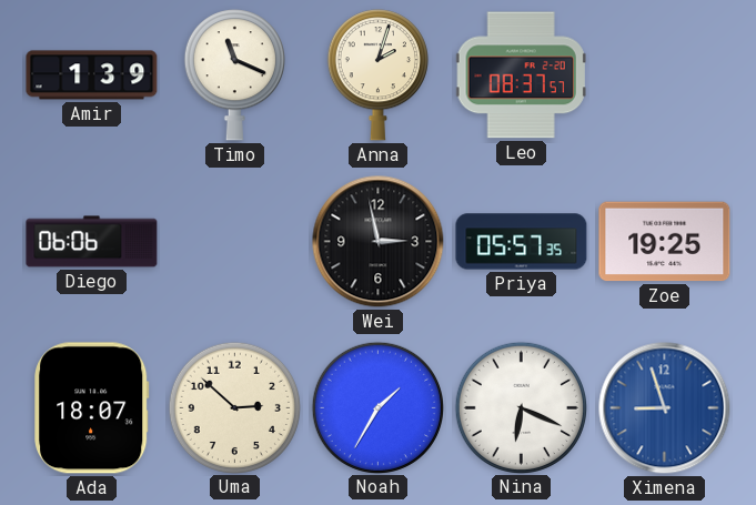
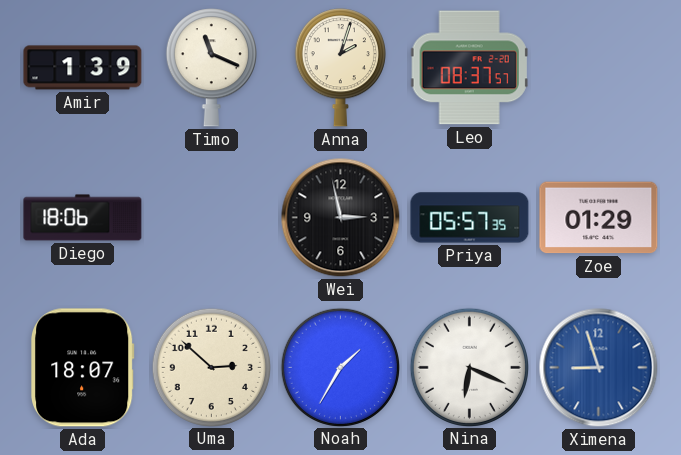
Diego: 06:06 -> 18:06 (83, 218)
Zoe: 19:25 -> 01:29 (599, 218)
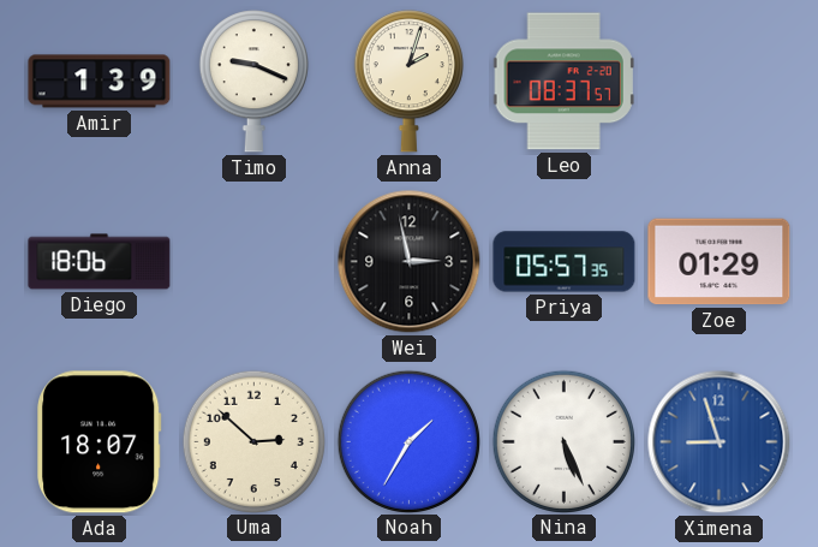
Timo: 11:19 -> 9:19 (253, 82)
Nina: 6:19 -> 5:26 (563, 441)
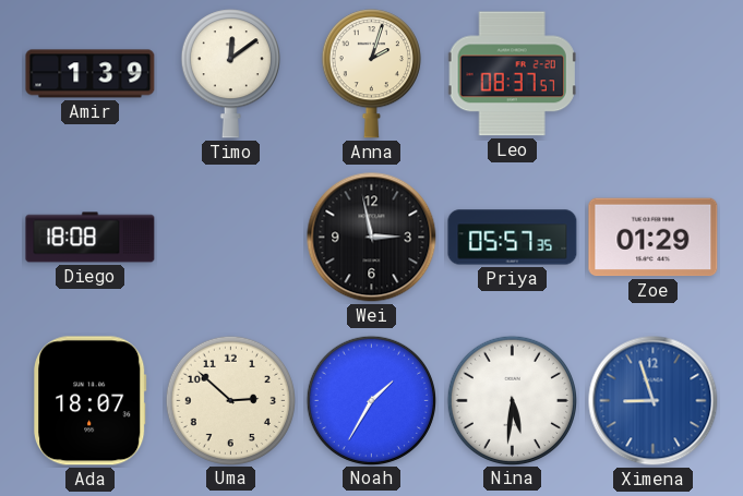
Timo: 9:19 -> 12:09 (230, 74)
Diego: 18:06 -> 18:08 (91, 238)
Nina: 5:26 -> 5:31 (512, 400)
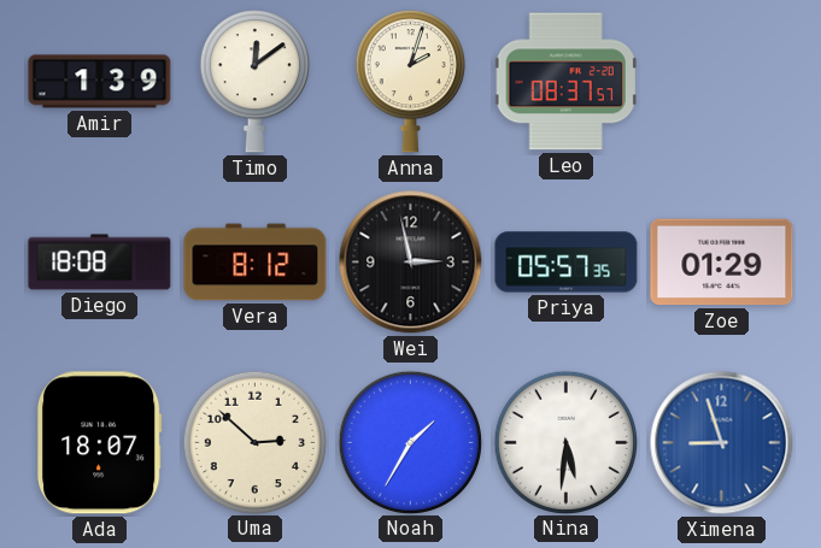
Vera: none -> 8:12 (256, 263)
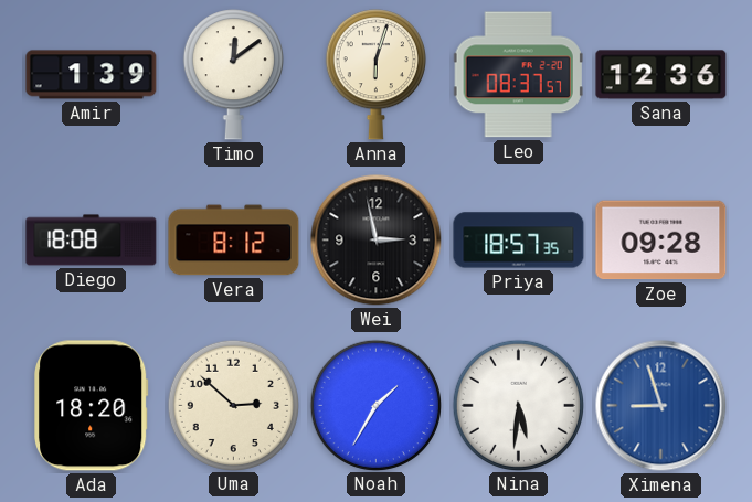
Anna: 2:03 -> 6:03 (375, 75)
Sana: none -> 12:36 (661, 75)
Priya: 05:57 -> 18:57 (519, 241)
Zoe: 01:29 -> 09:28 (661, 241)
Ada: 18:07 -> 18:20 (92, 406)
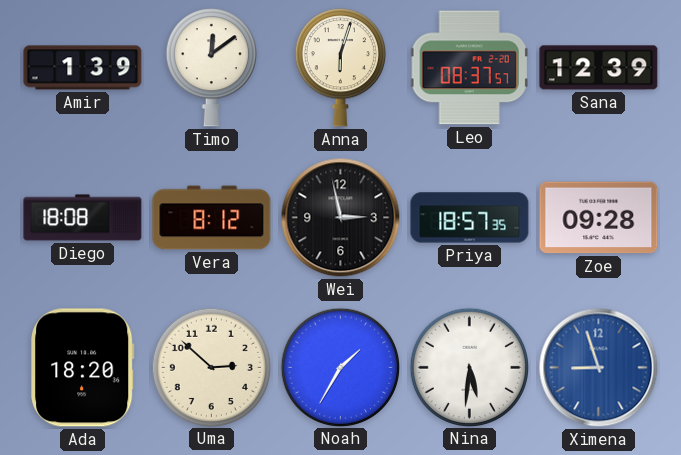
Sana: 12:36 -> 12:39 (599, 68)
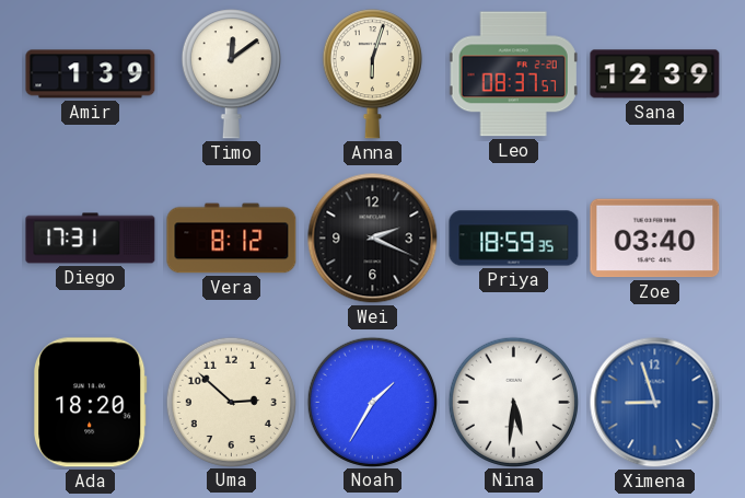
Diego: 18:08 -> 17:31 (91, 239)
Wei: 2:58 -> 2:19 (373, 239)
Priya: 18:57 -> 18:59 (514, 239)
Zoe: 09:28 -> 03:40 (655, 239)
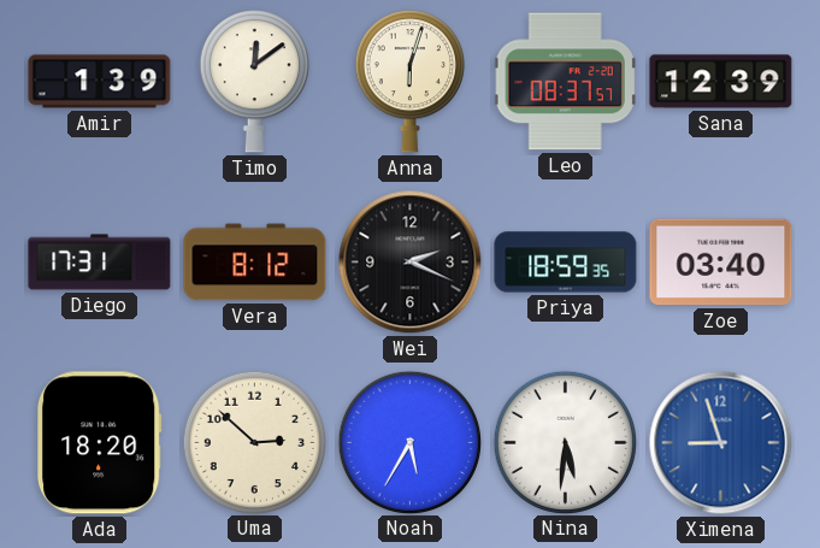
Noah: 1:35 -> 5:35 (409, 442)
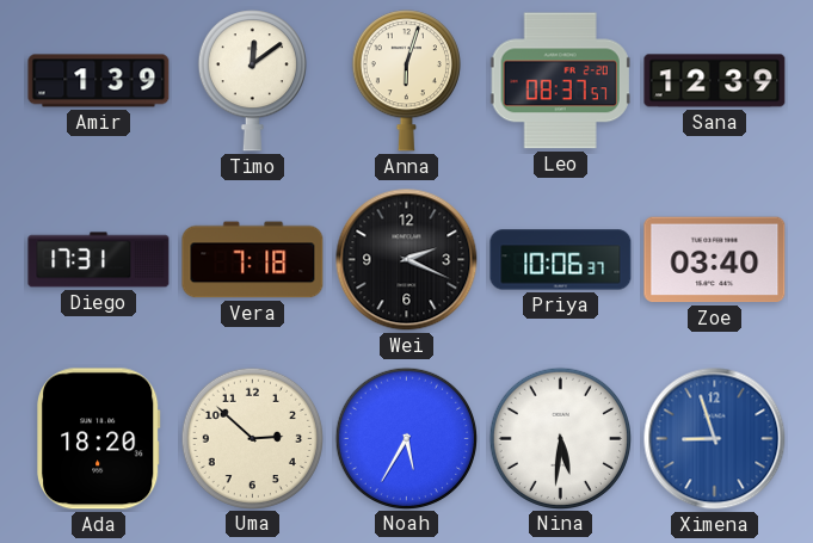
Vera: 8:12 -> 7:18 (253, 260)
Priya: 18:59 -> 10:06 (561, 260)
